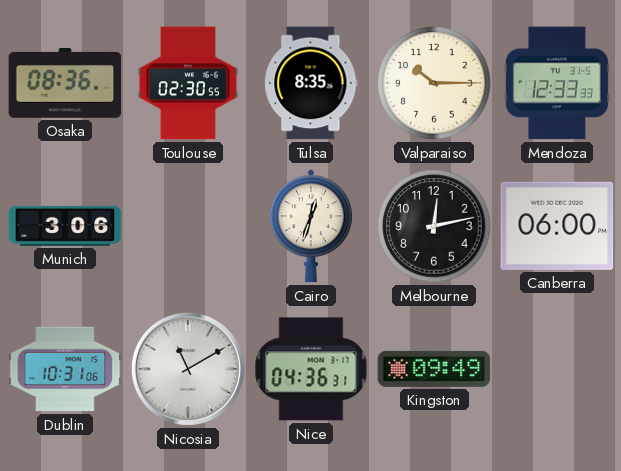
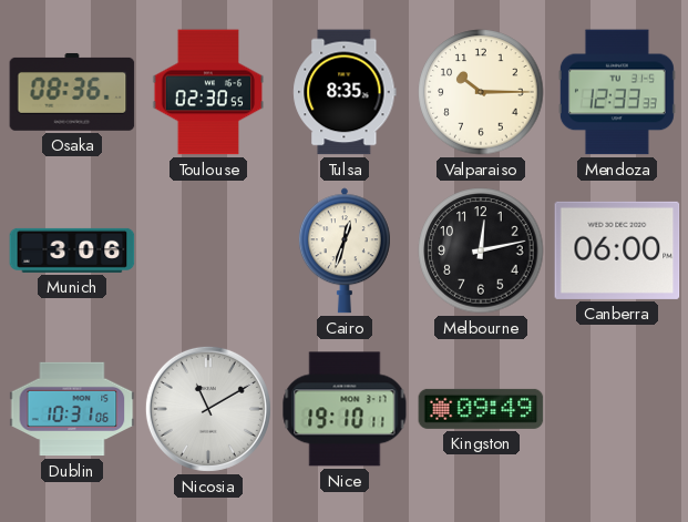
Nice: 04:36 -> 19:10 (345, 409)
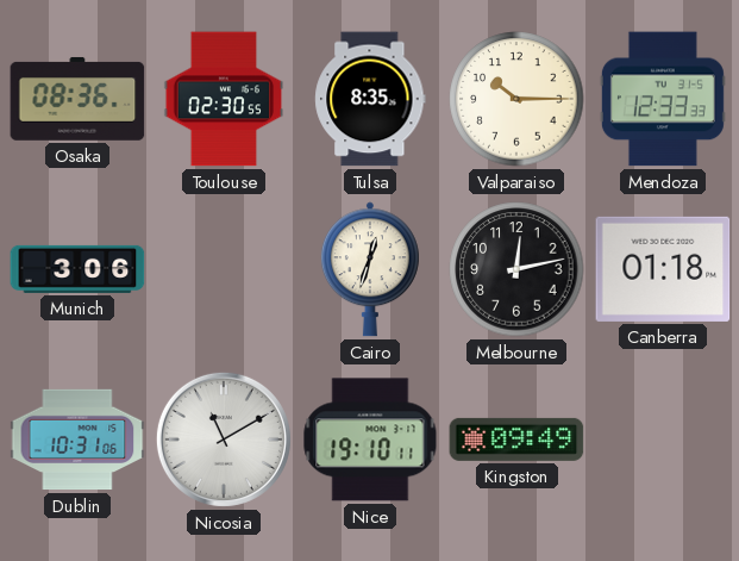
Canberra: 06:00 -> 01:18 (663, 269)
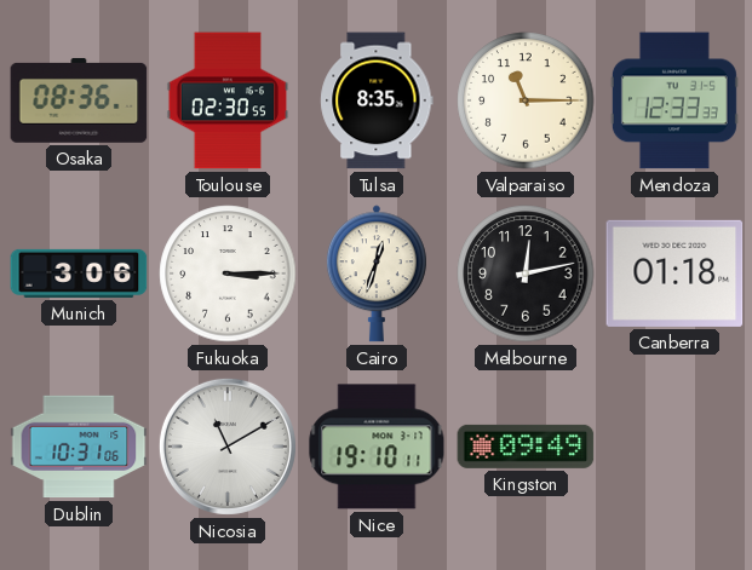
Valparaiso: 10:15 -> 11:15 (526, 100)
Fukuoka: none -> 3:15 (228, 274)
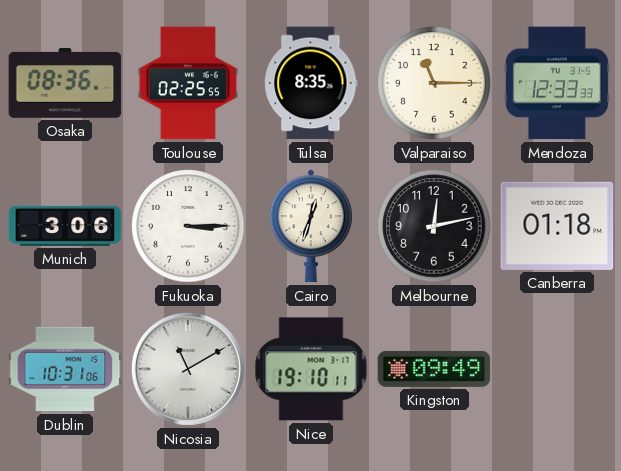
Toulouse: 02:30 -> 02:25 (188, 83)
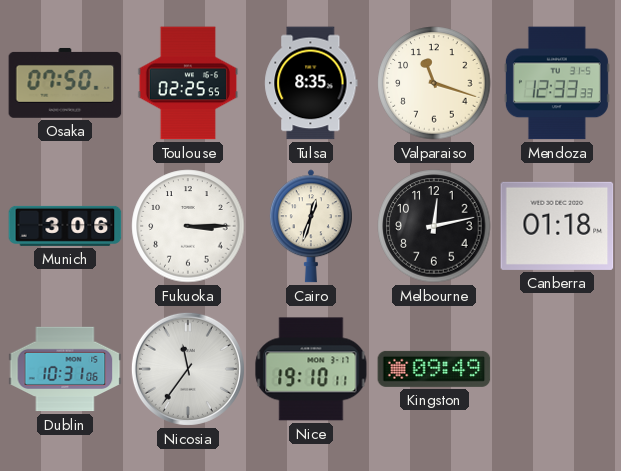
Osaka: 08:36 -> 07:50 (65, 83)
Valparaiso: 11:15 -> 11:18 (434, 83)
Nicosia: 11:10 -> 11:36 (188, 369)
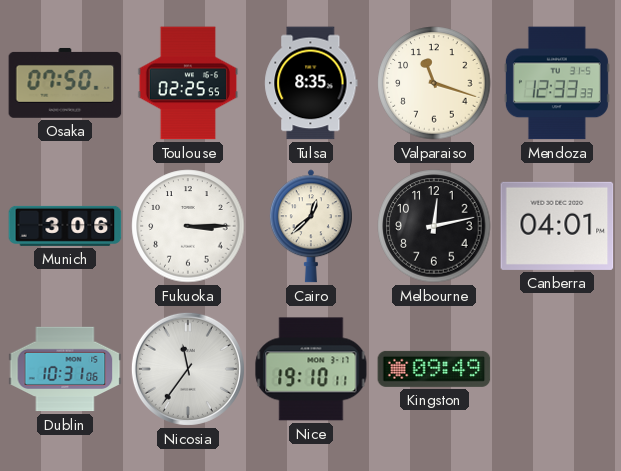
Cairo: 12:33 -> 12:38 (311, 226)
Canberra: 01:18 -> 04:01 (557, 226)
